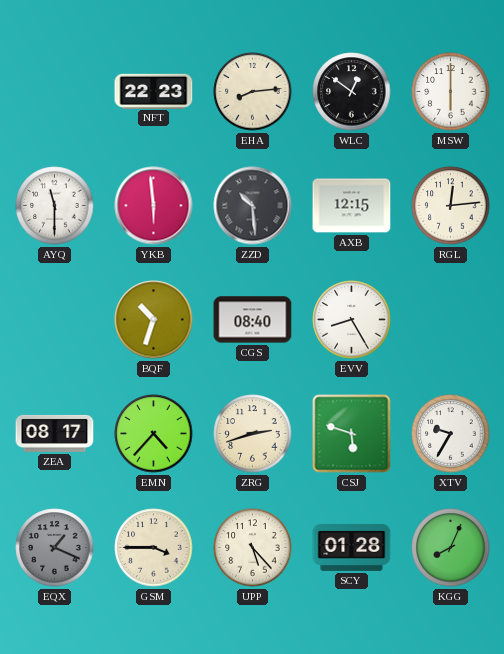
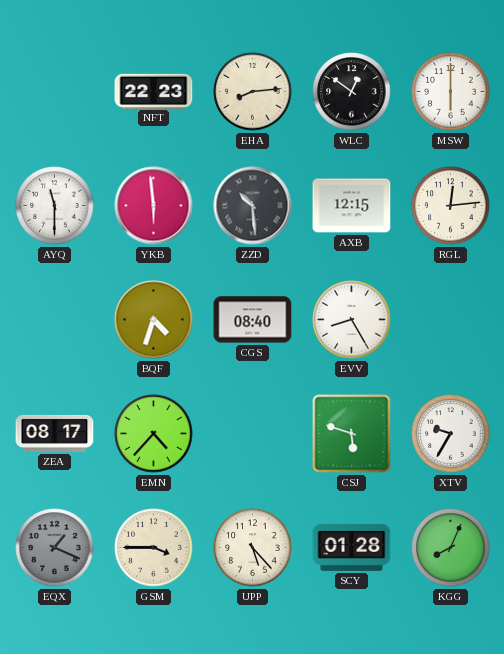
BQF: 10:33 -> 4:33 (154, 320)
ZRG: 2:42 -> none (253, 434)
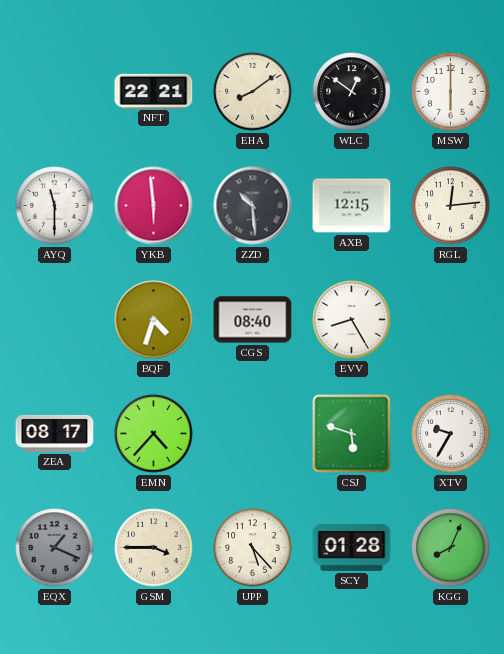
NFT: 22:23 -> 22:21 (154, 91)
EHA: 8:14 -> 8:09 (253, 92)
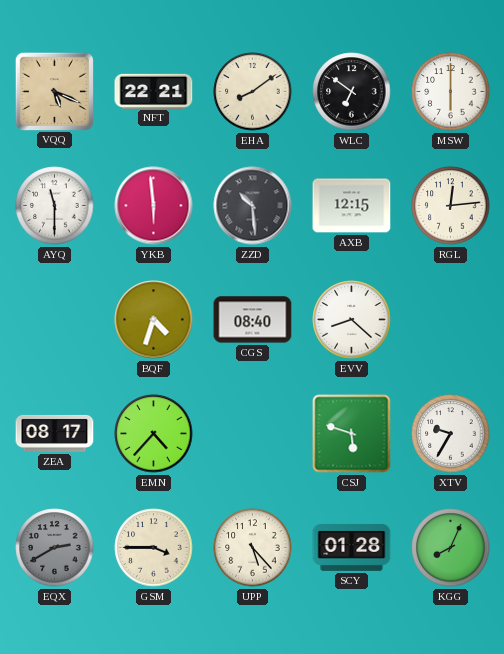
VQQ: none -> 5:19 (54, 91)
WLC: 12:51 -> 6:51 (352, 92)
EVV: 8:25 -> 8:22 (352, 320)
EQX: 1:19 -> 2:40 (55, 548)
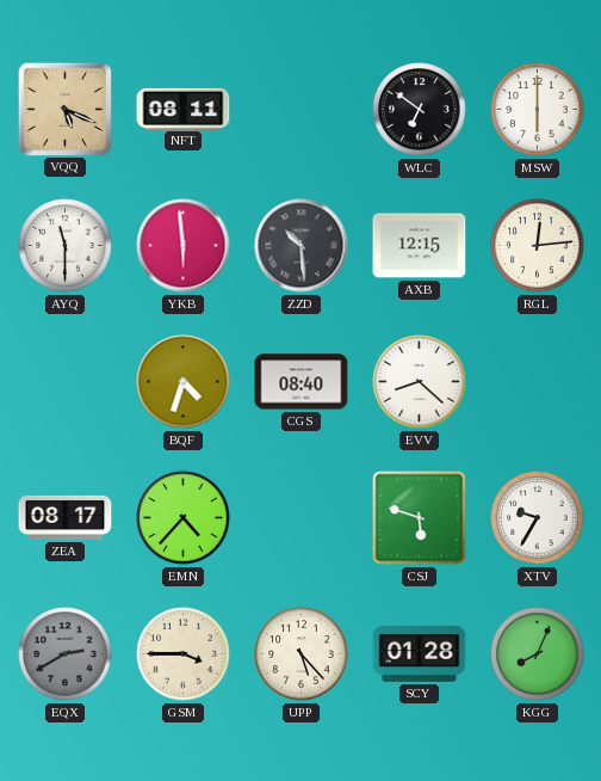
NFT: 22:21 -> 08:11 (184, 109)
EHA: 8:09 -> none (253, 92)
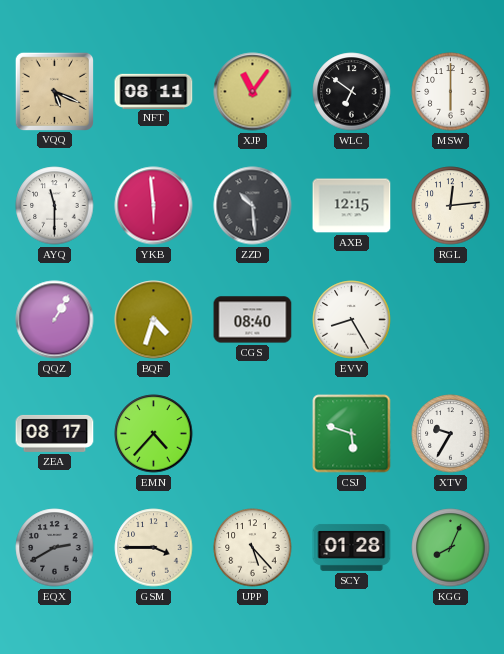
XJP: none -> 11:06 (253, 92)
QQZ: none -> 1:05 (55, 320)
EVV: 8:22 -> 8:25 (352, 320)
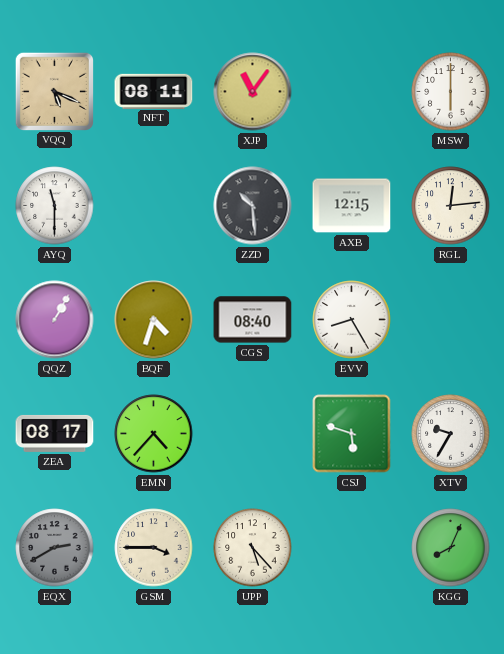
WLC: 6:51 -> none (352, 92)
YKB: 5:59 -> none (154, 206)
SCY: 01:28 -> none (352, 547)
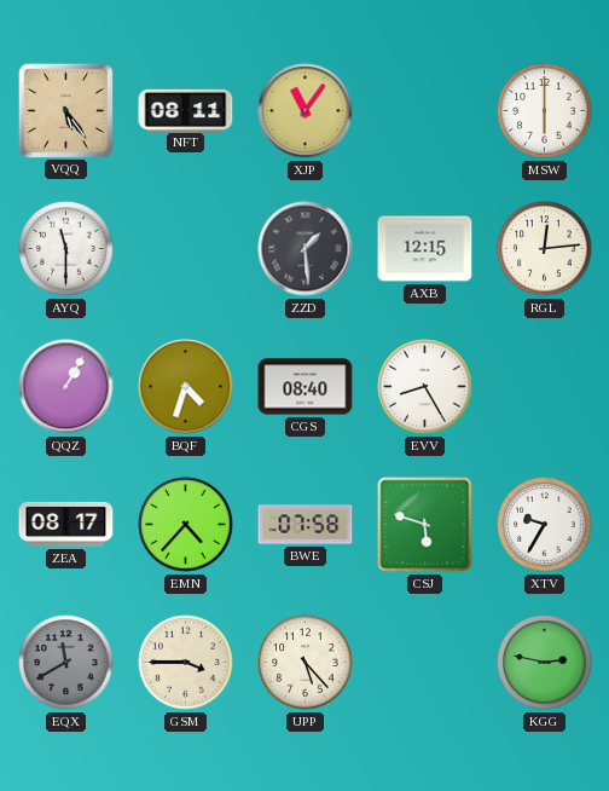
VQQ: 5:19 -> 5:24 (65, 110)
ZZD: 10:29 -> 1:29 (306, 249)
BWE: none -> 07:58 (306, 525)
EQX: 2:40 -> 11:40 (66, 663)
KGG: 8:04 -> 2:47 (545, 663)
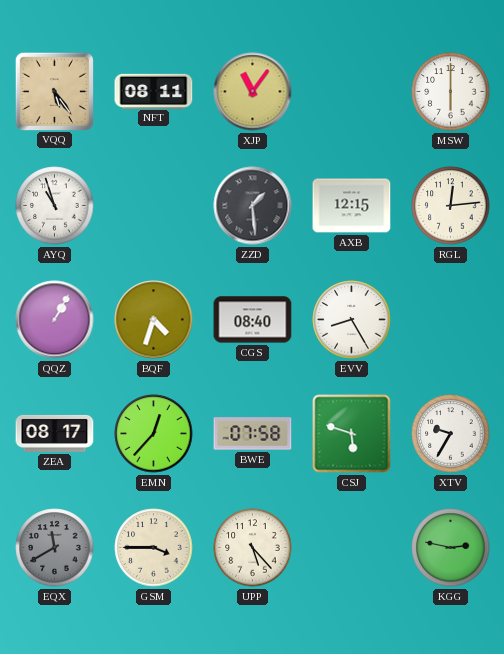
AYQ: 11:30 -> 10:57 (55, 206)
EMN: 4:37 -> 12:37 (154, 434)
